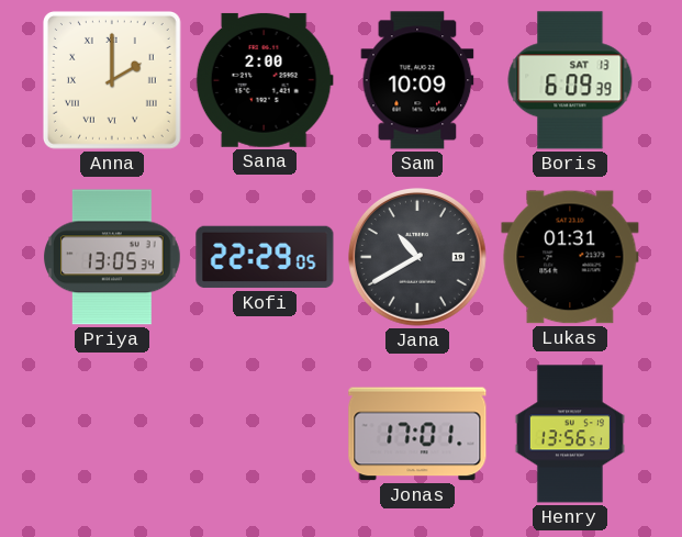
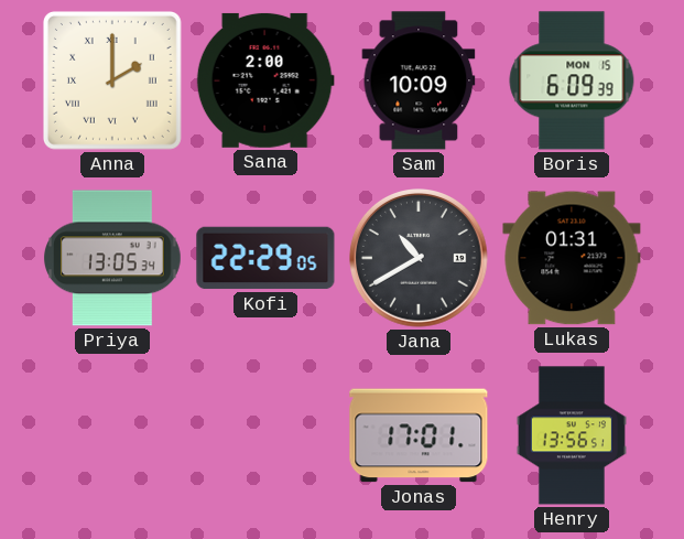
Boris date: SAT 13 -> MON 15 (572, 80)
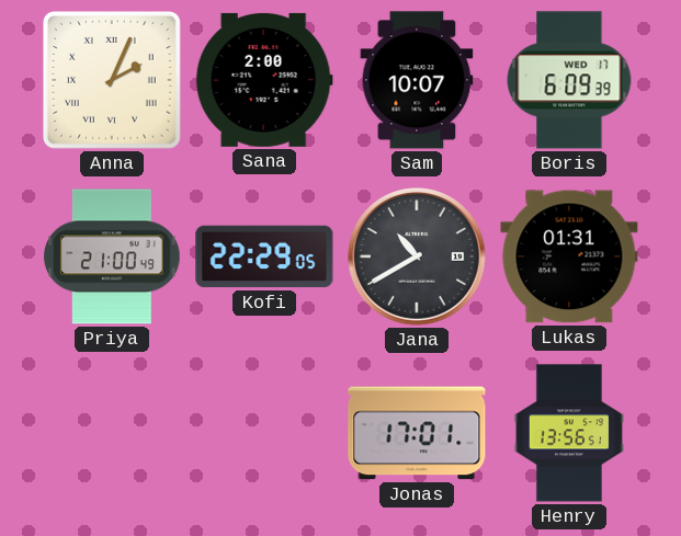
Anna: 2:00 -> 2:04 (112, 80)
Sam: 10:09 -> 10:07 (417, 80)
Boris date: MON 15 -> WED 17 (569, 80)
Priya: 13:05 -> 21:00 (113, 256)
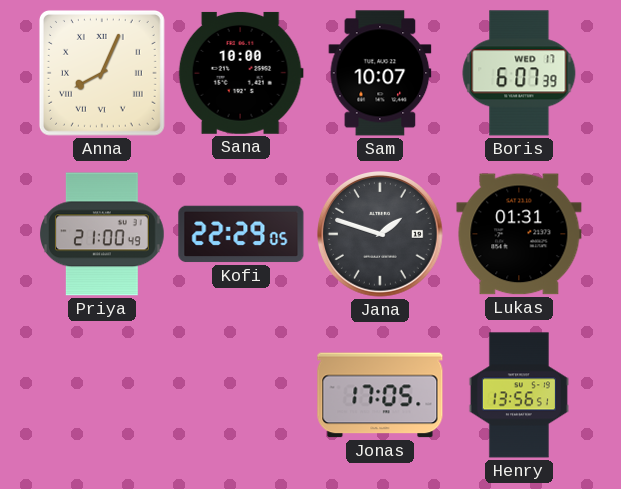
Anna: 2:04 -> 8:04 (102, 73)
Sana: 2:00 -> 10:00 (241, 73)
Boris: 6:09 -> 6:07 (519, 73)
Jana: 10:40 -> 1:48 (381, 235)
Jonas: 17:01 -> 17:05 (380, 395)
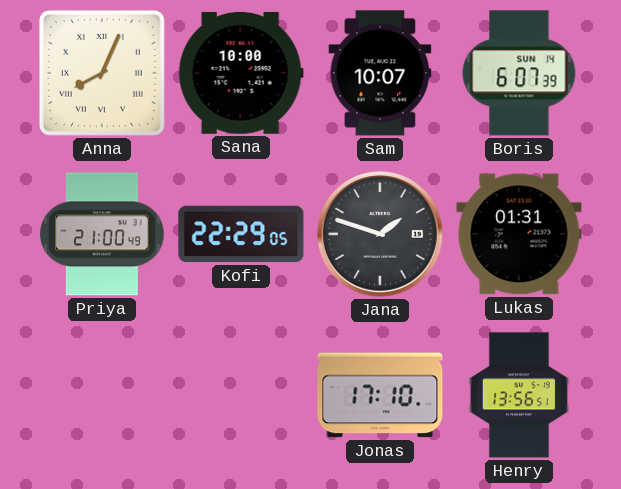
Boris date: WED 17 -> SUN 14 (519, 73)
Jonas: 17:05 -> 17:10 (380, 395)
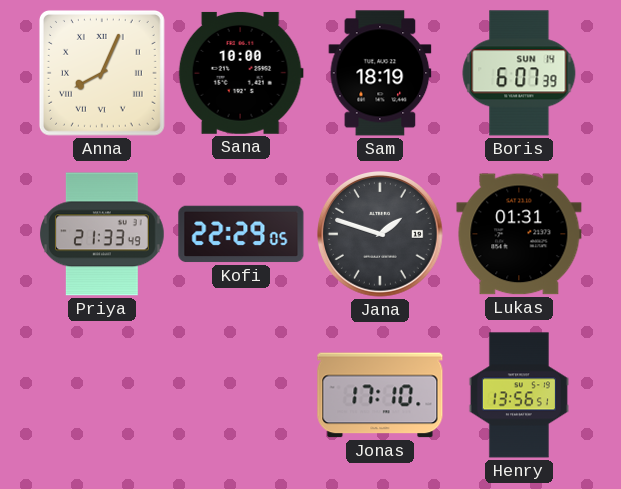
Sam: 10:07 -> 18:19 (380, 73)
Priya: 21:00 -> 21:33 (103, 234)
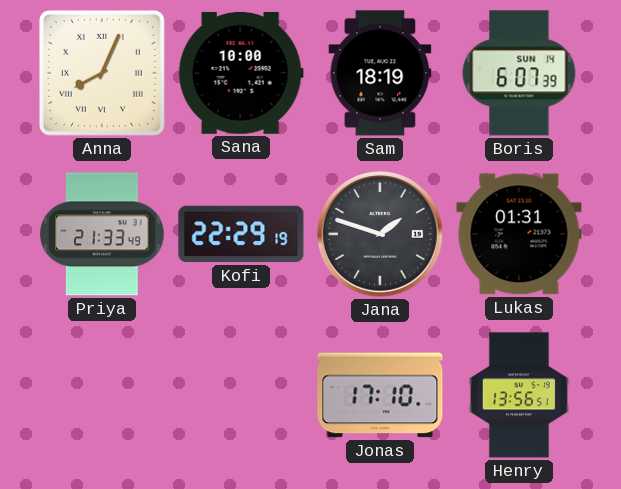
Kofi: 22:29:05 -> 22:29:19 (241, 234)
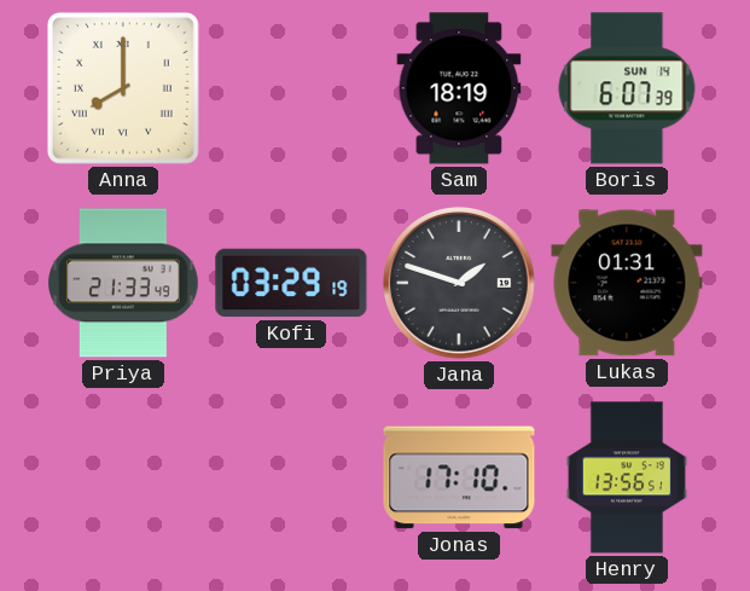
Anna: 8:04 -> 8:00 (123, 88)
Sana: 10:00 -> none (241, 73)
Kofi: 22:29 -> 03:29 (291, 283)
